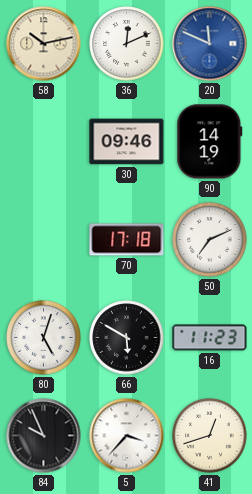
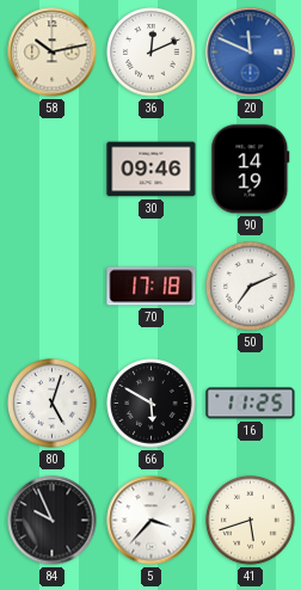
16: 11:23 -> 11:25 (251, 404)
41: 12:42 -> 5:42 (251, 521)
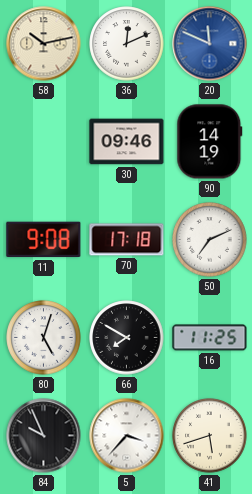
11: none -> 9:08 (44, 240)
66: 5:50 -> 7:50 (127, 338)
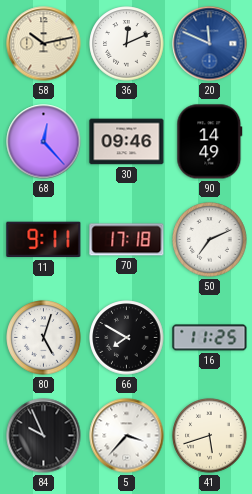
68: none -> 12:23 (44, 142)
90: 14:19 -> 14:49 (210, 142)
11: 9:08 -> 9:11 (44, 240)
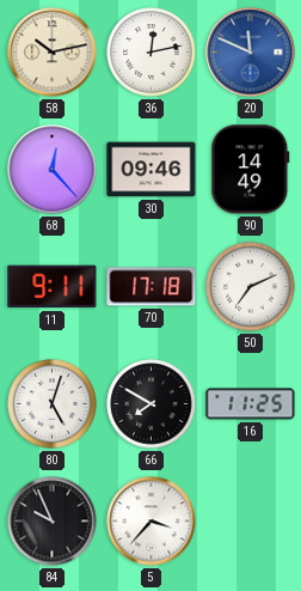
36: 12:11 -> 12:13 (152, 53)
41: 5:42 -> none (210, 436)
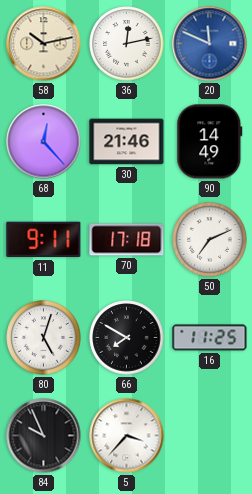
30: 09:46 -> 21:46 (127, 142)
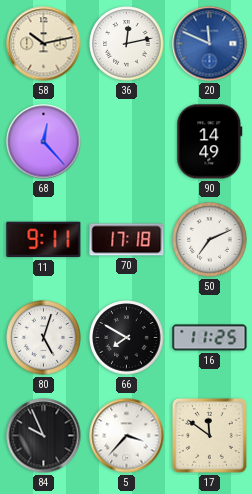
30: 21:46 -> none (127, 142)
17: none -> 11:51 (209, 435)
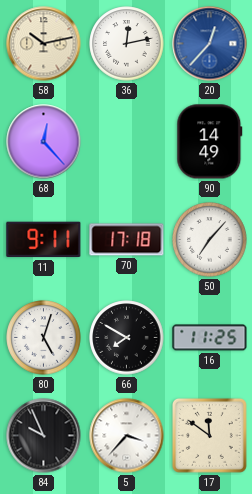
20: 11:49 -> 12:37 (210, 44)
50: 7:11 -> 7:07 (210, 240)
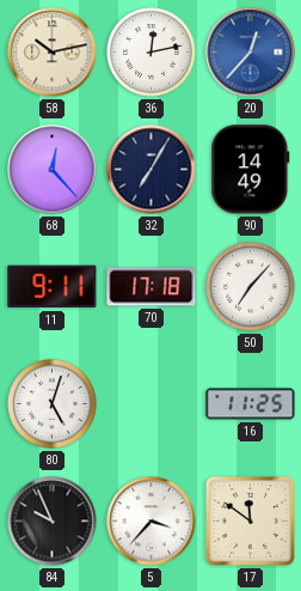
32: none -> 7:05 (152, 170)
66: 7:50 -> none (127, 338)
